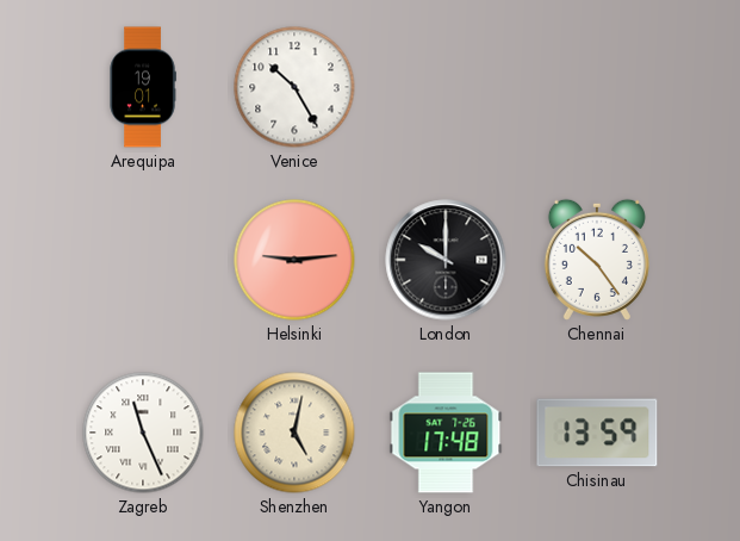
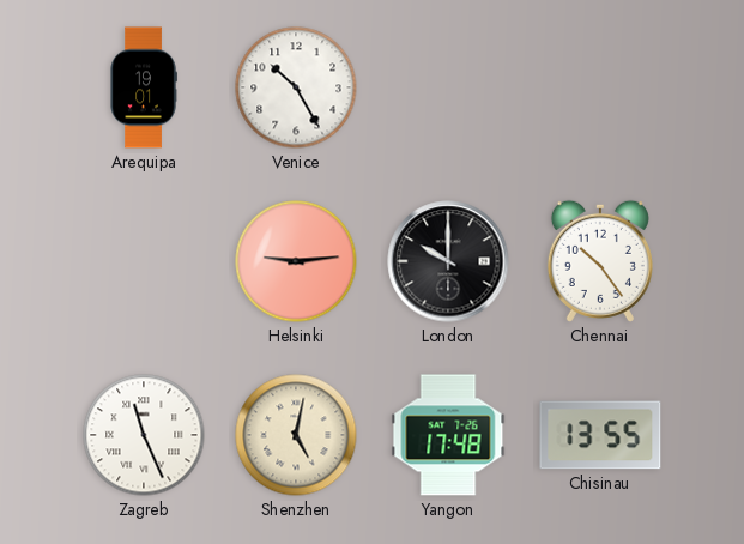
Chisinau: 13:59 -> 13:55 (600, 435)
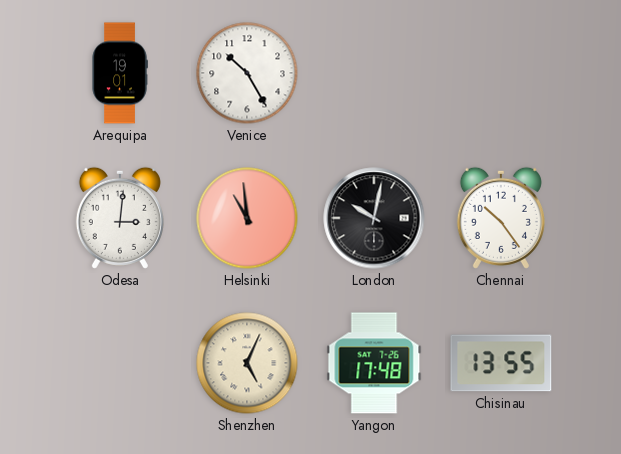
Odesa: none -> 3:01 (120, 218)
Helsinki: 9:14 -> 10:59 (247, 218)
London: 10:00 -> 10:02 (374, 218)
Zagreb: 11:26 -> none (144, 435)
Shenzhen: 5:02 -> 5:04 (247, 363)
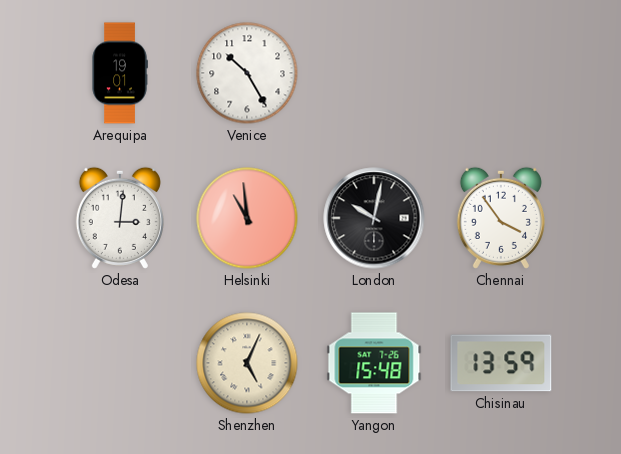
Chennai: 10:24 -> 3:54 (501, 218)
Yangon: 17:48 -> 15:48 (374, 363)
Chisinau: 13:55 -> 13:59 (501, 363)
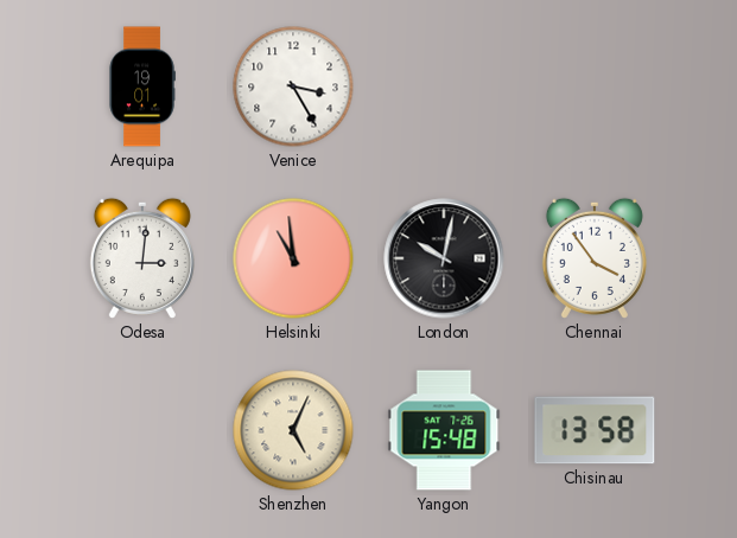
Venice: 10:25 -> 3:25 (293, 87)
Chisinau: 13:59 -> 13:58 (595, 430)
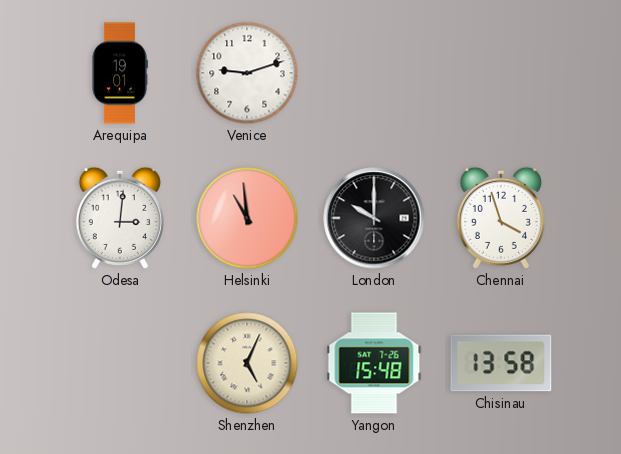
Venice: 3:25 -> 9:12 (247, 73)
London: 10:02 -> 10:00 (374, 218)
Chennai: 3:54 -> 3:57 (501, 218)
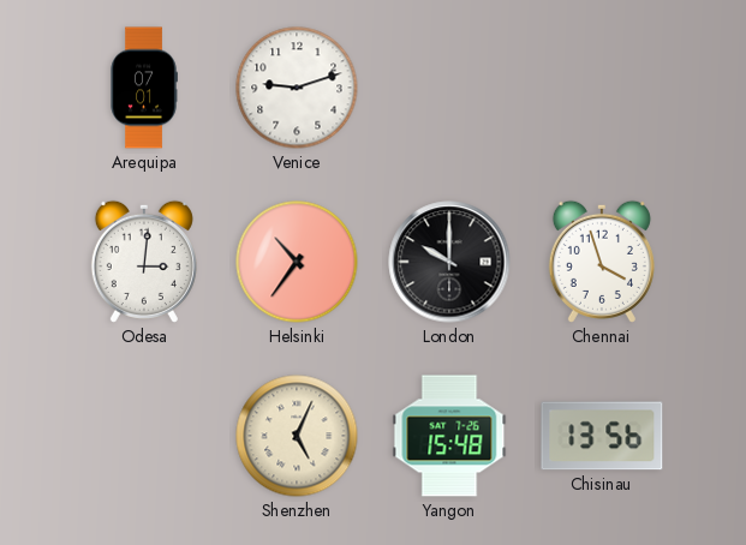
Arequipa: 19:01 -> 07:01 (144, 88)
Helsinki: 10:59 -> 10:36 (297, 262)
Chisinau: 13:58 -> 13:56 (602, 436)
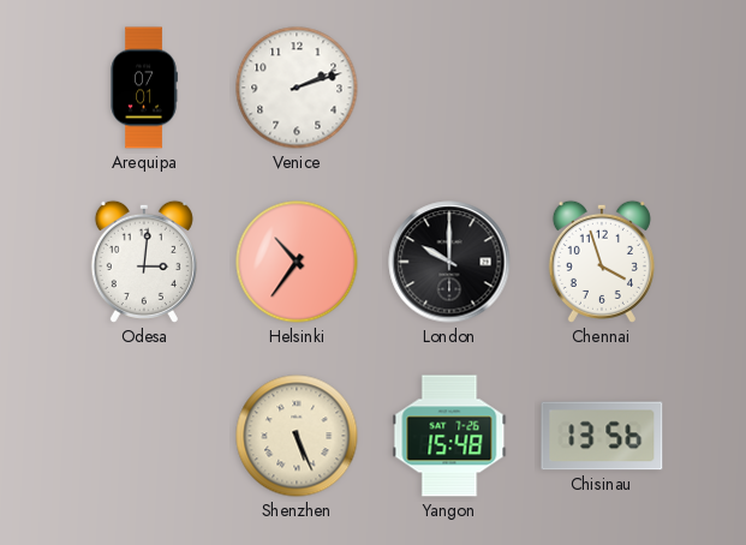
Venice: 9:12 -> 2:12 (297, 88)
Shenzhen: 5:04 -> 5:26 (297, 436)
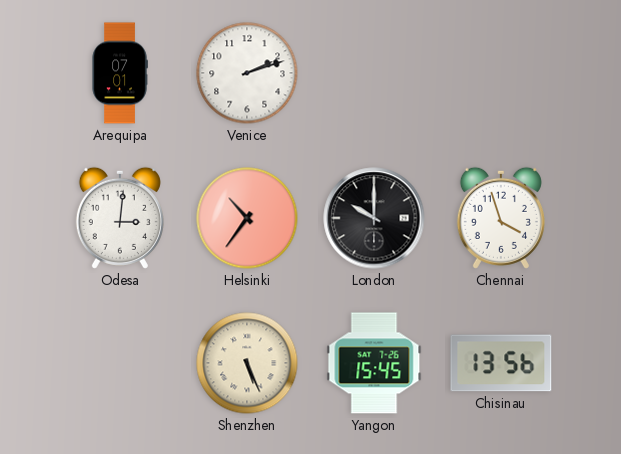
Yangon: 15:48 -> 15:45 (374, 363)
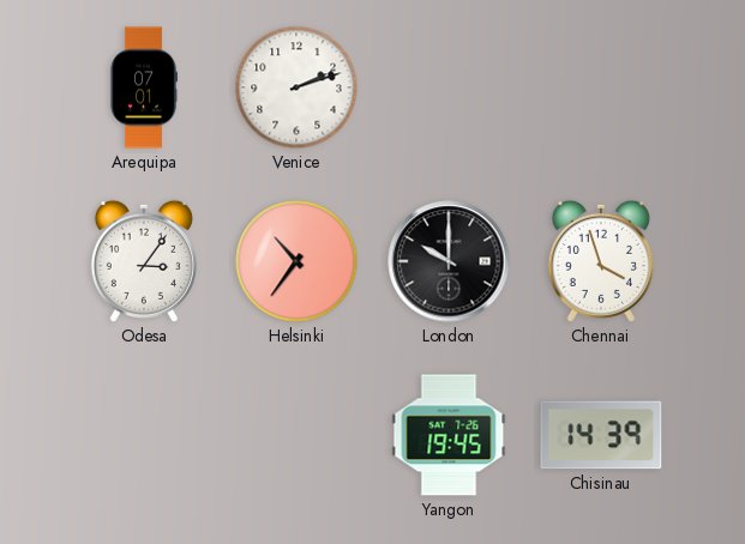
Odesa: 3:01 -> 3:06 (144, 261)
Shenzhen: 5:26 -> none (247, 363)
Yangon: 15:45 -> 19:45 (449, 435)
Chisinau: 13:56 -> 14:39 (601, 435)
